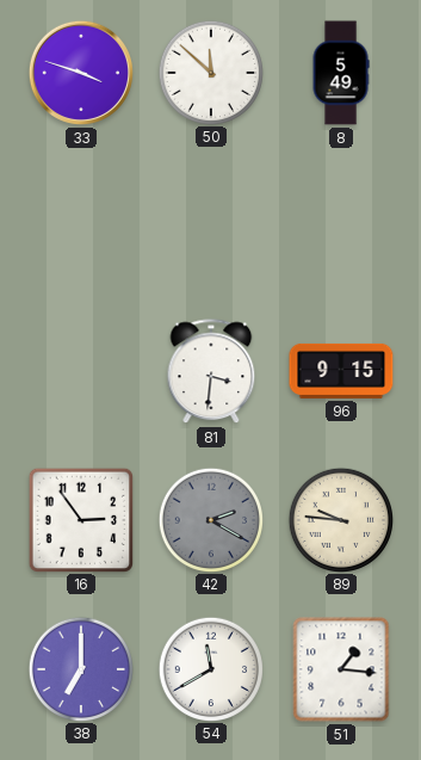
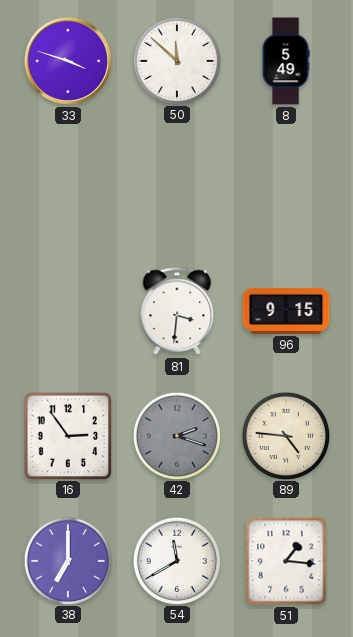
42: 2:20 -> 2:18 (176, 435)
89: 9:46 -> 4:46 (285, 435)
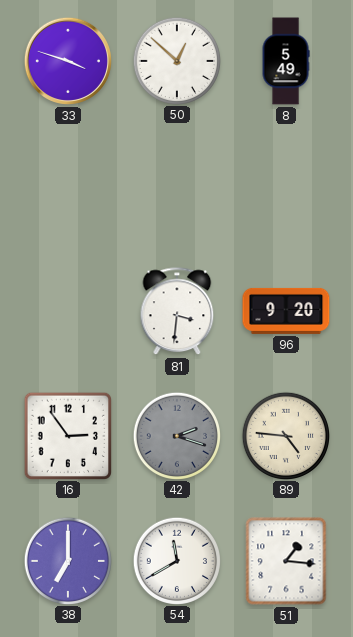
50: 11:52 -> 12:52 (176, 60)
96: 9:15 -> 9:20 (286, 311)
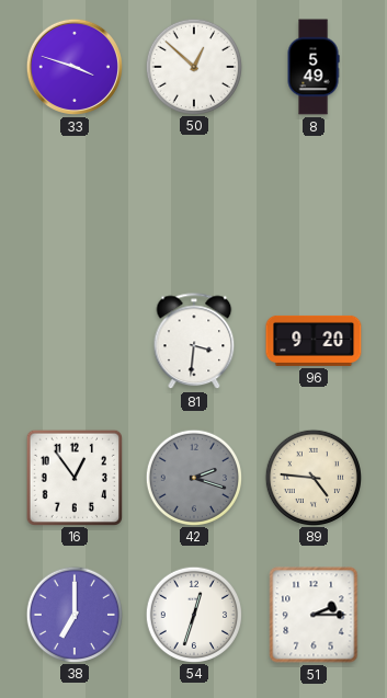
16: 2:54 -> 12:54 (73, 477)
54: 11:40 -> 12:33 (193, 614)
51: 1:16 -> 2:15 (314, 615)
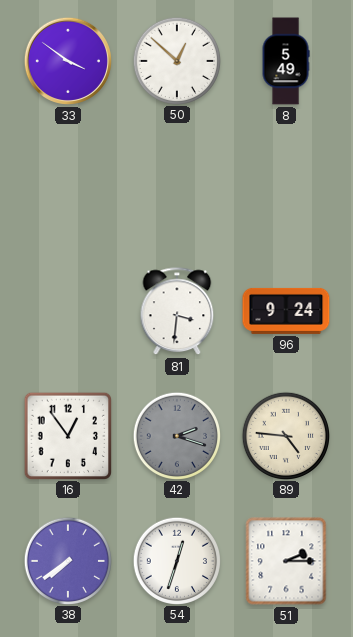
33: 3:48 -> 3:51 (68, 61)
96: 9:20 -> 9:24 (286, 311)
38: 7:00 -> 7:39 (67, 560)
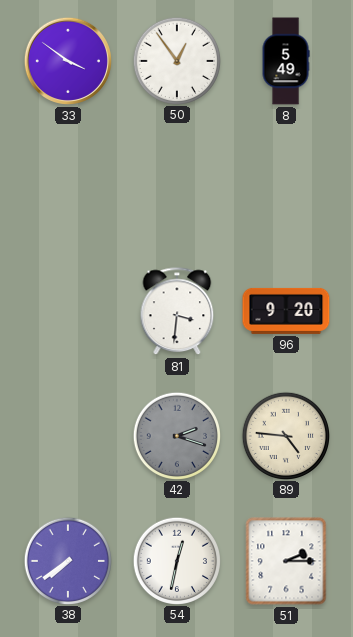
50: 12:52 -> 12:54 (176, 60)
96: 9:24 -> 9:20 (286, 311)
16: 12:54 -> none (67, 435)
54: 12:33 -> 12:32 (176, 560)
